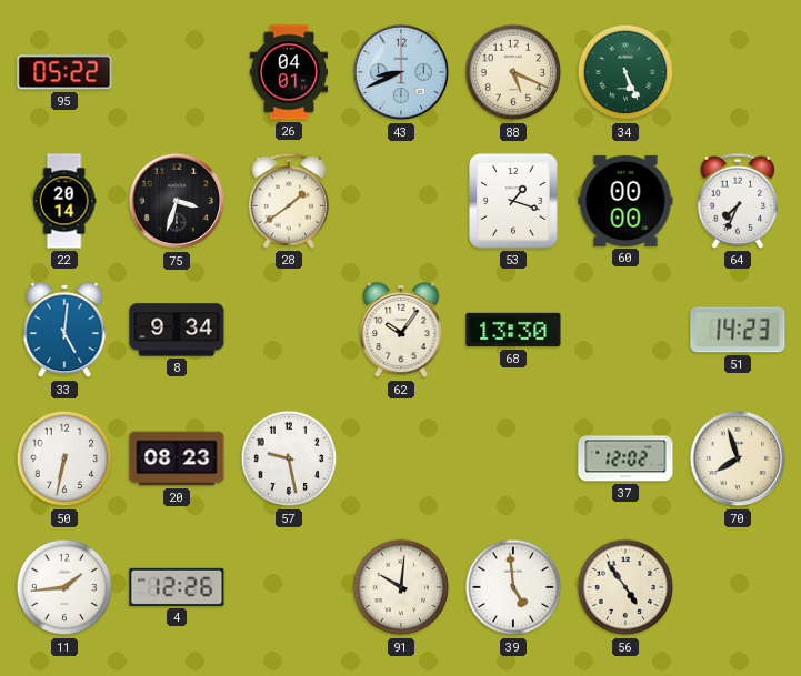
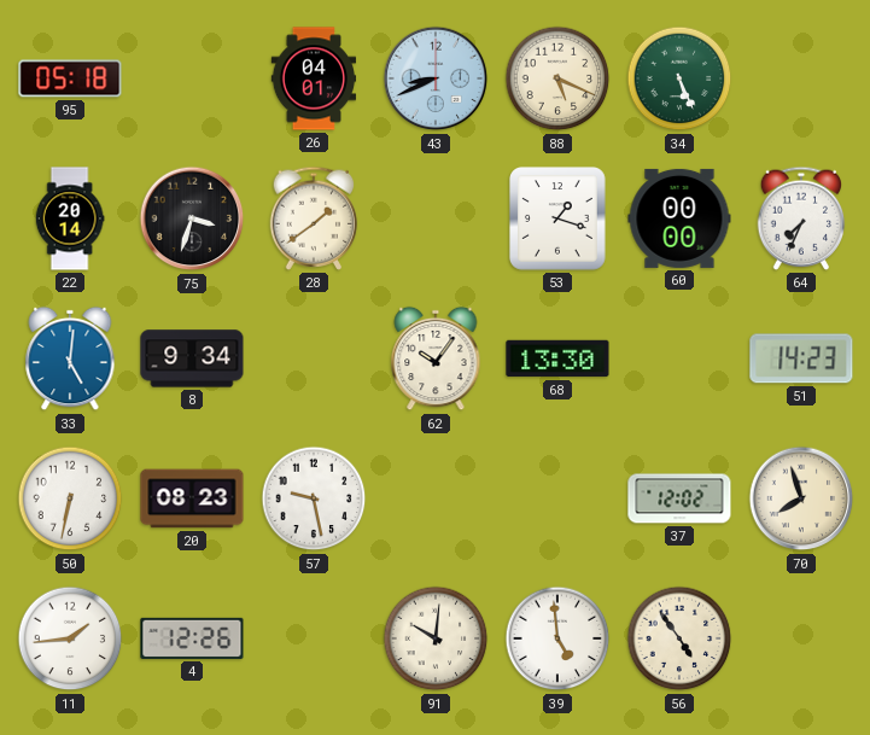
95: 05:22 -> 05:18 (70, 78)
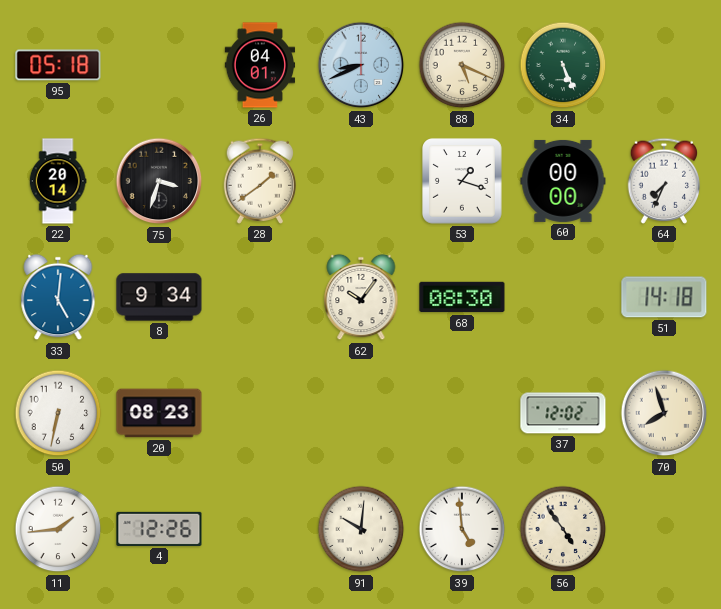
68: 13:30 -> 08:30 (462, 297)
51: 14:23 -> 14:18 (664, 297)
57: 9:28 -> none (314, 498)
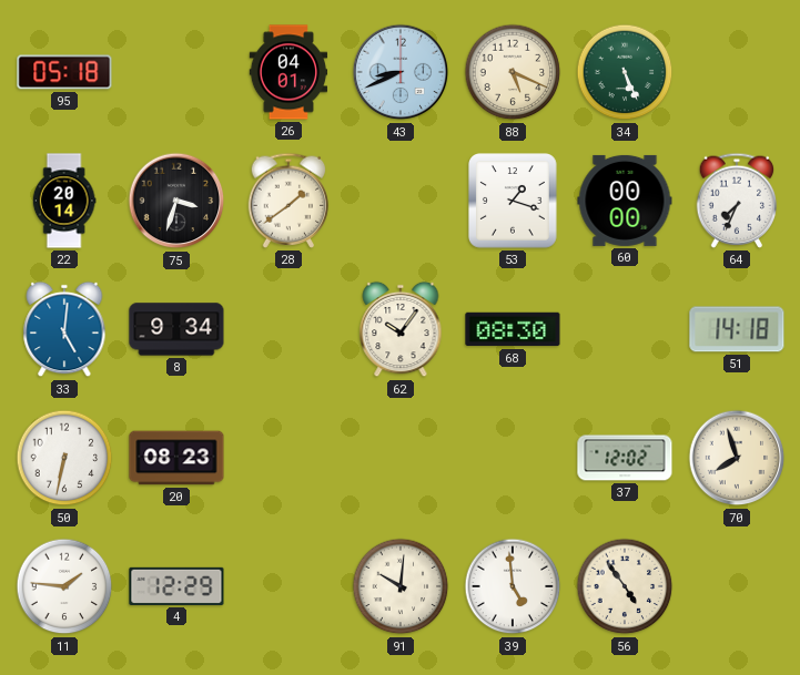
11: 1:44 -> 1:46 (64, 586)
4: 12:26 -> 12:29 (176, 586)
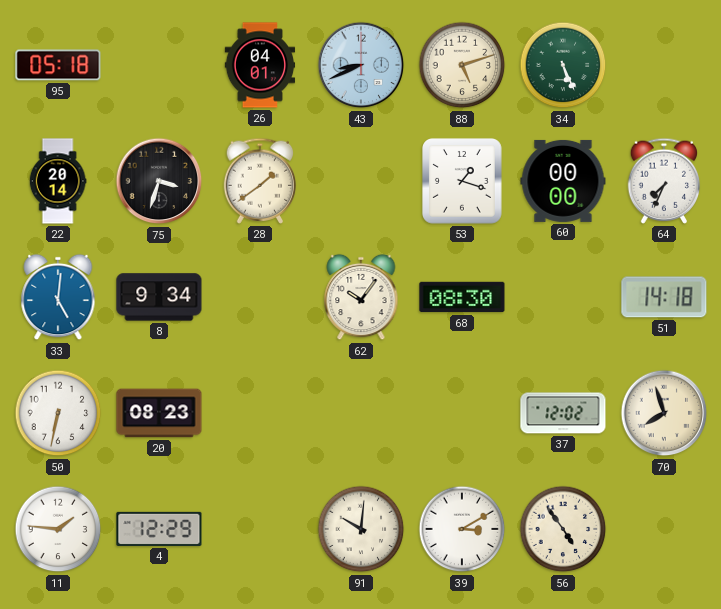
88: 5:19 -> 5:12 (462, 65)
39: 4:59 -> 3:10 (462, 529)
